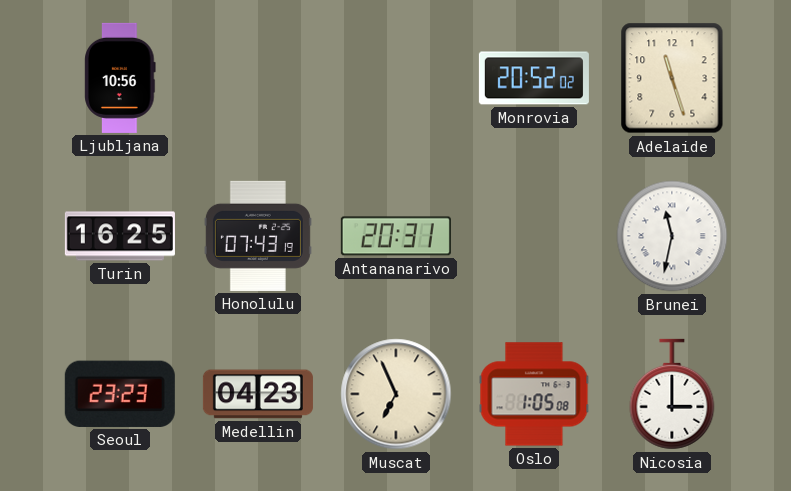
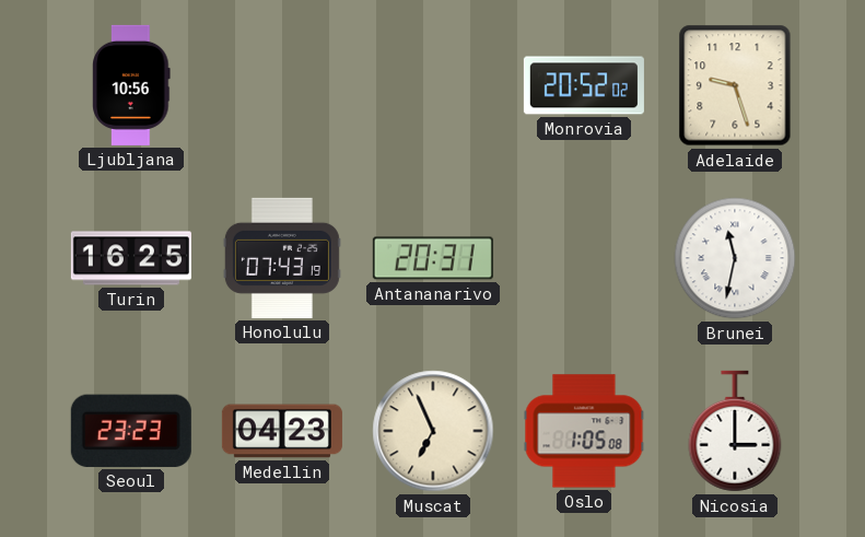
Adelaide: 11:27 -> 9:27 (735, 85)
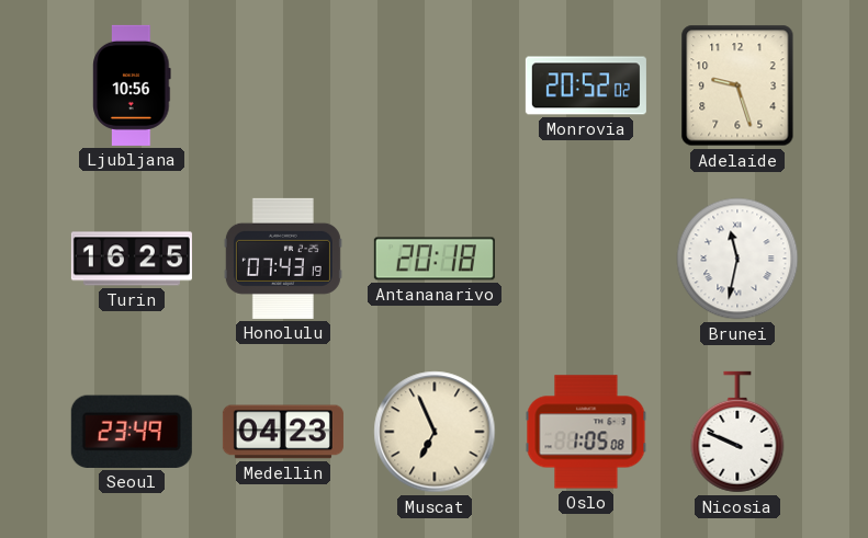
Antananarivo: 20:31 -> 20:18 (435, 259)
Seoul: 23:23 -> 23:49 (132, 432)
Nicosia: 3:00 -> 9:49 (737, 432)
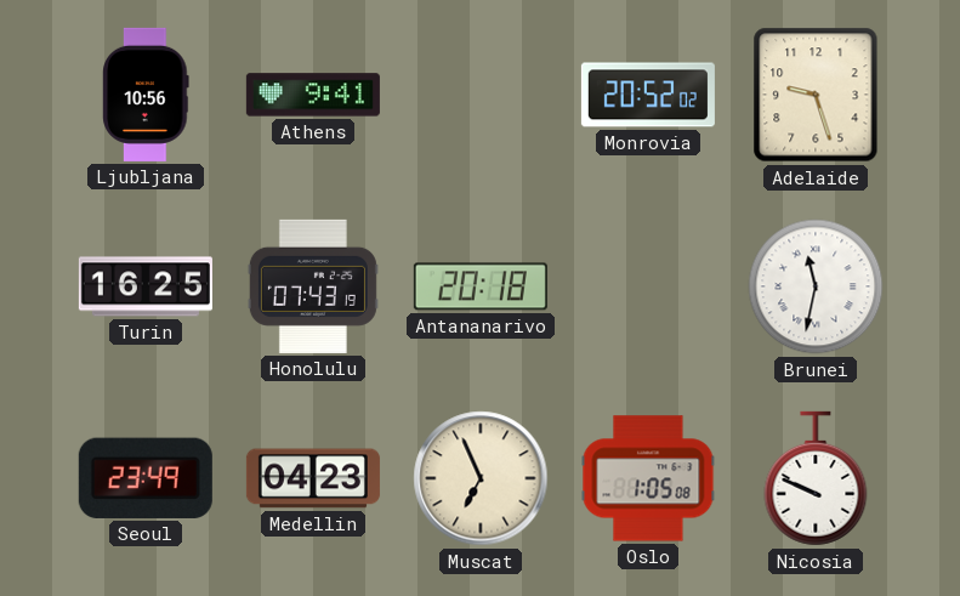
Athens: none -> 9:41 (313, 95)
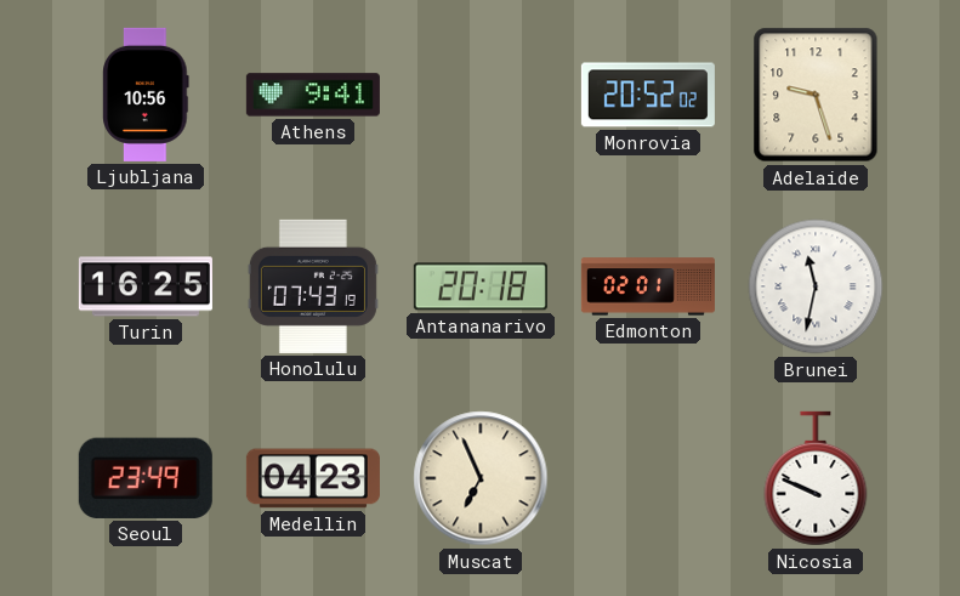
Edmonton: none -> 02:01 (648, 286)
Oslo: 1:05 -> none (648, 478)
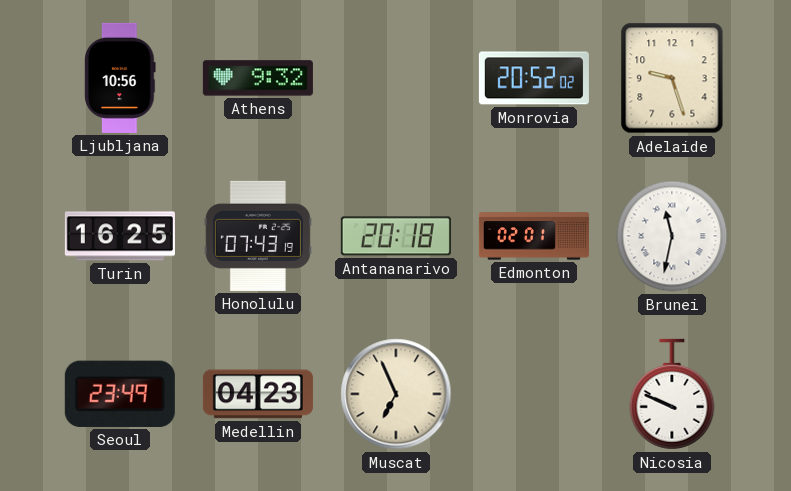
Athens: 9:41 -> 9:32 (258, 78)
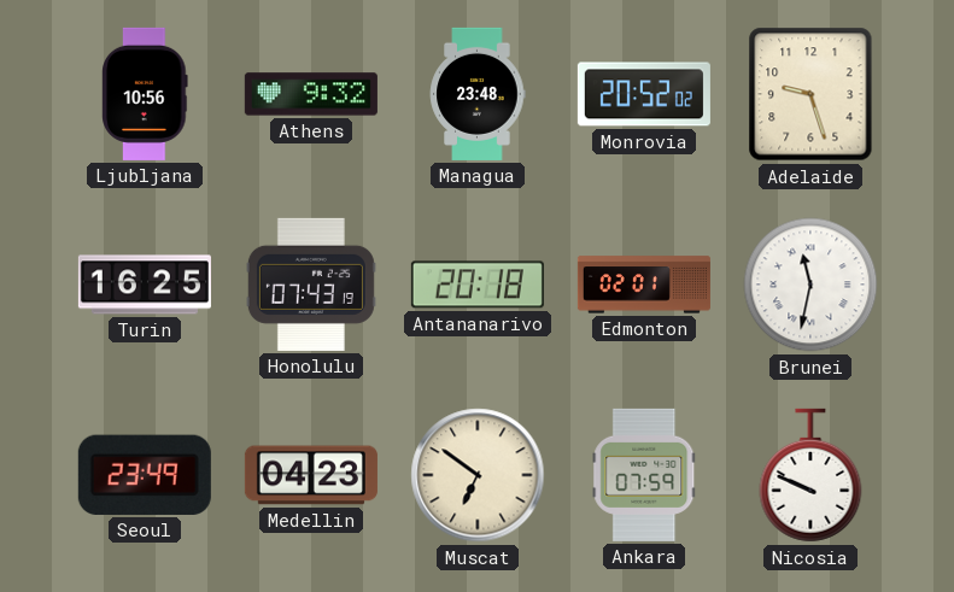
Managua: none -> 23:48 (478, 94)
Muscat: 6:56 -> 6:51 (478, 475)
Ankara: none -> 07:59 (644, 475)
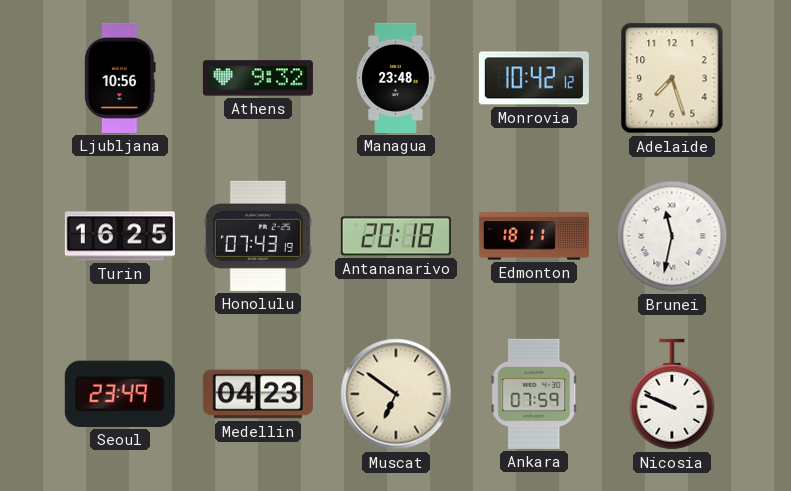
Monrovia: 20:52 -> 10:42 (534, 78)
Adelaide: 9:27 -> 7:27 (672, 78)
Edmonton: 02:01 -> 18:11 (534, 236)
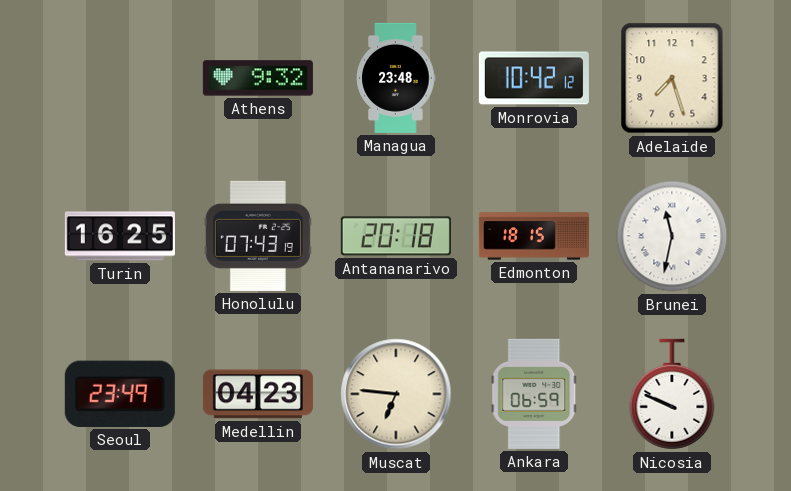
Ljubljana: 10:56 -> none (120, 78)
Edmonton: 18:11 -> 18:15 (534, 236)
Muscat: 6:51 -> 6:46 (396, 394)
Ankara: 07:59 -> 06:59 (534, 394)
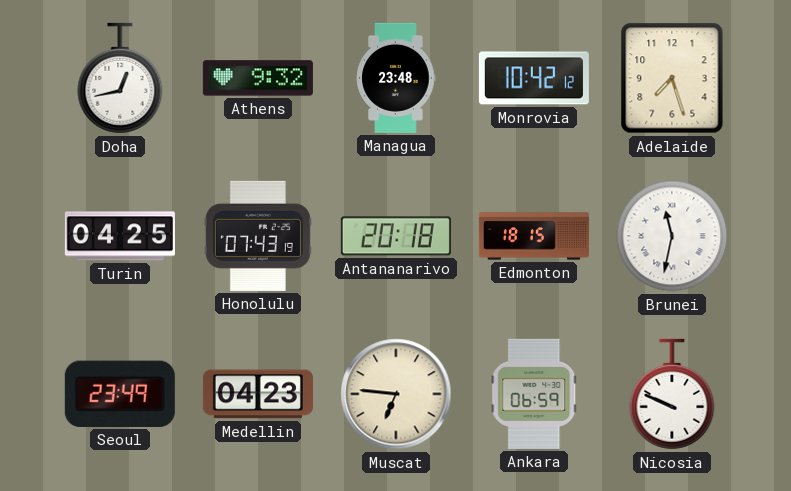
Doha: none -> 12:43 (120, 78)
Turin: 16:25 -> 04:25 (120, 236)
